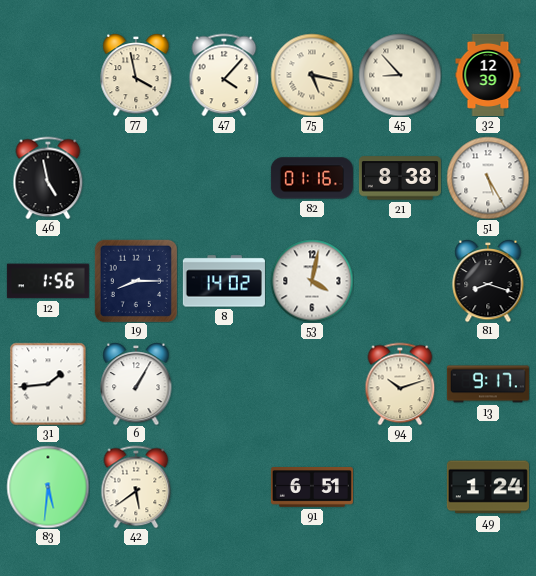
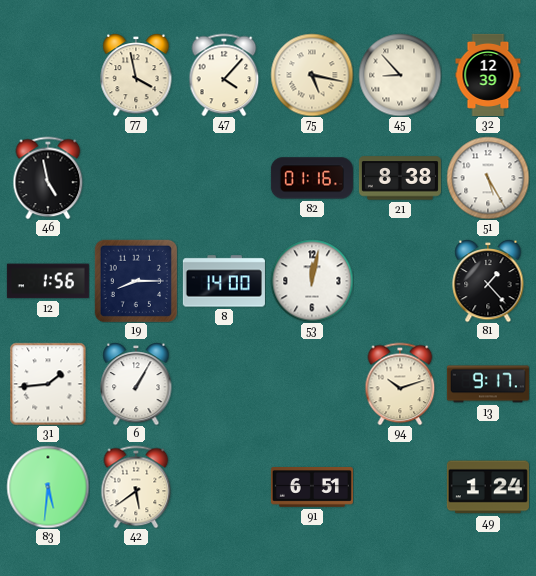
8: 14:02 -> 14:00 (224, 281)
53: 4:02 -> 12:02 (312, 281)
81: 8:18 -> 1:23 (488, 281)
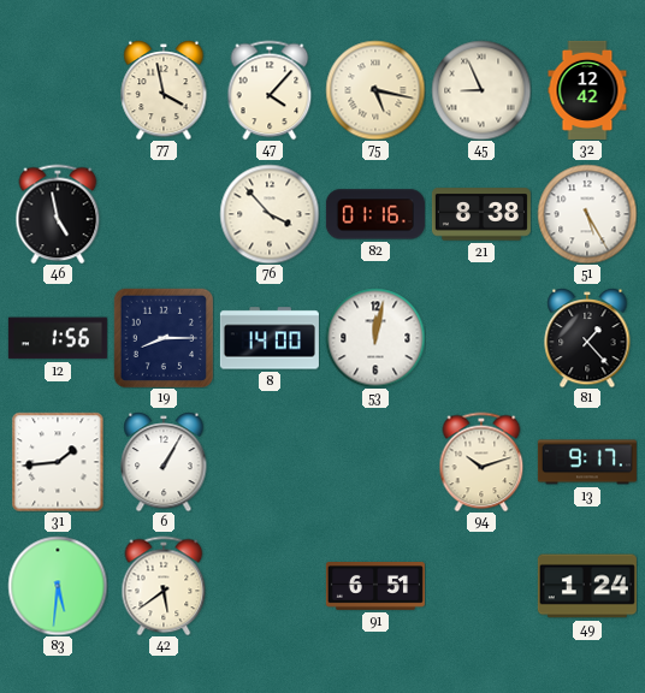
45: 8:53 -> 8:56 (481, 90)
32: 12:39 -> 12:42 (587, 90)
76: none -> 3:53 (270, 214)
